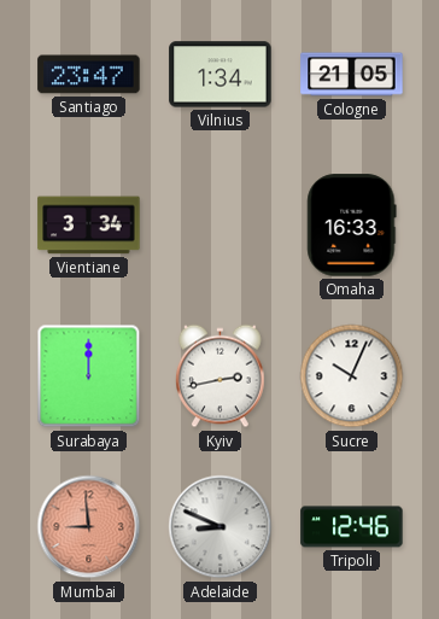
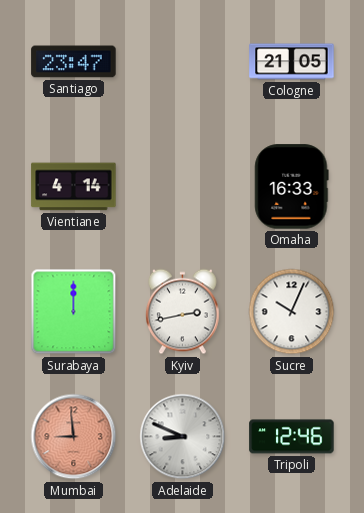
Vilnius: 1:34 -> none (221, 75)
Vientiane: 3:34 -> 4:14 (74, 187)
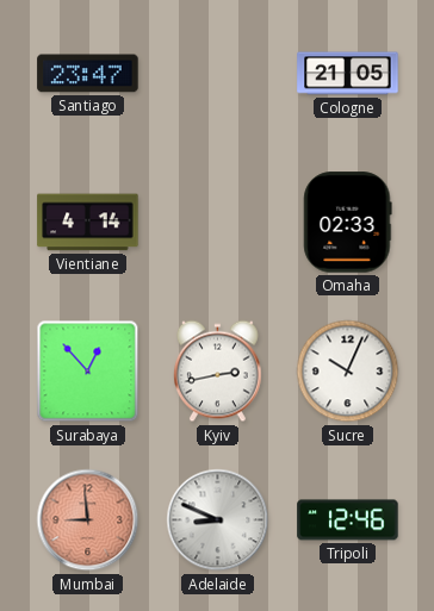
Omaha: 16:33 -> 02:33 (348, 223)
Surabaya: 12:00 -> 12:53 (88, 372)
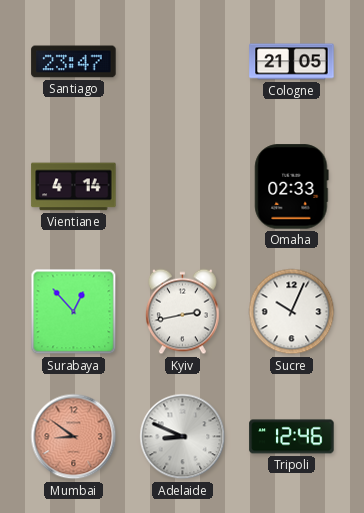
Mumbai: 8:59 -> 8:51 (74, 437)
